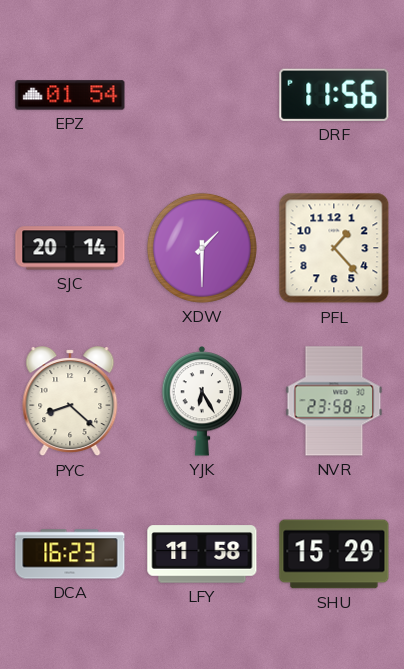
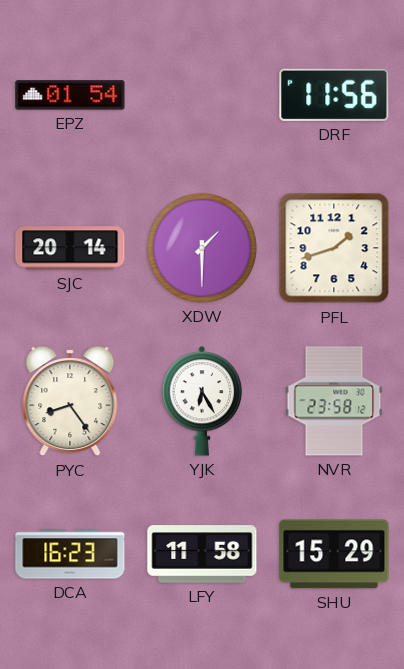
PFL: 1:23 -> 1:42 (334, 248)
PYC: 8:22 -> 8:24 (70, 402)
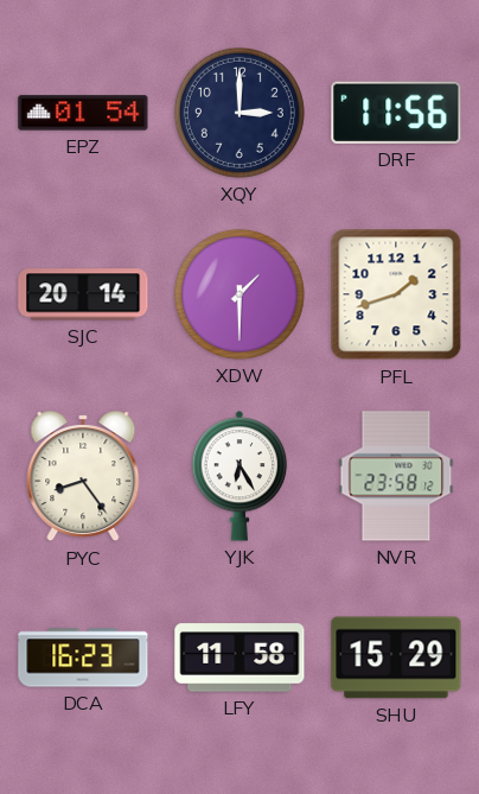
XQY: none -> 3:00 (239, 113)
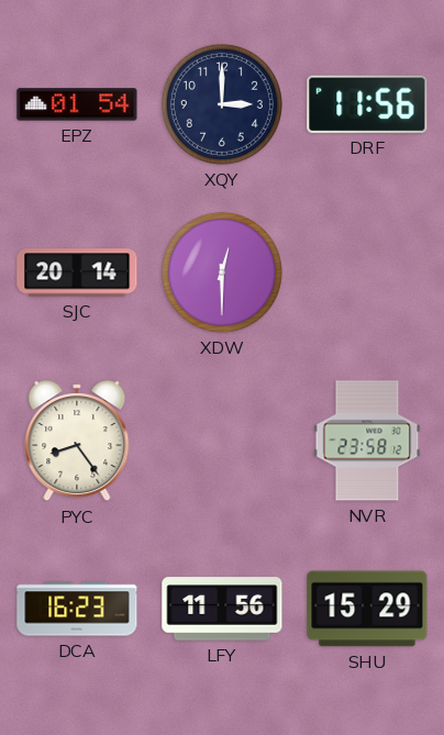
XDW: 1:30 -> 12:30 (222, 272)
PFL: 1:42 -> none (396, 294)
YJK: 6:25 -> none (239, 477)
LFY: 11:58 -> 11:56 (222, 609)
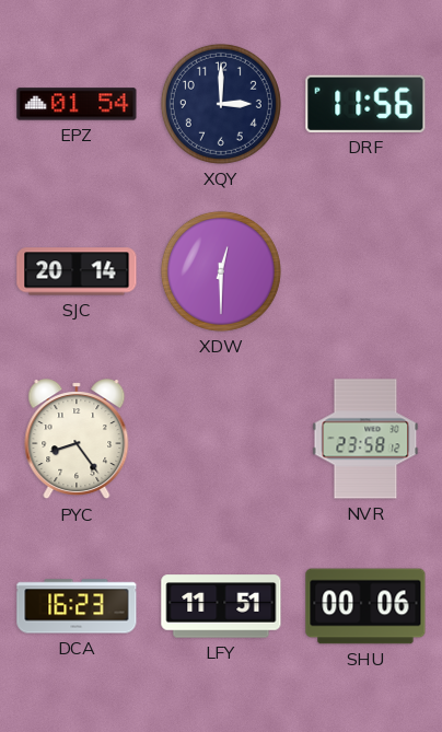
LFY: 11:56 -> 11:51 (221, 606)
SHU: 15:29 -> 00:06 (365, 606)
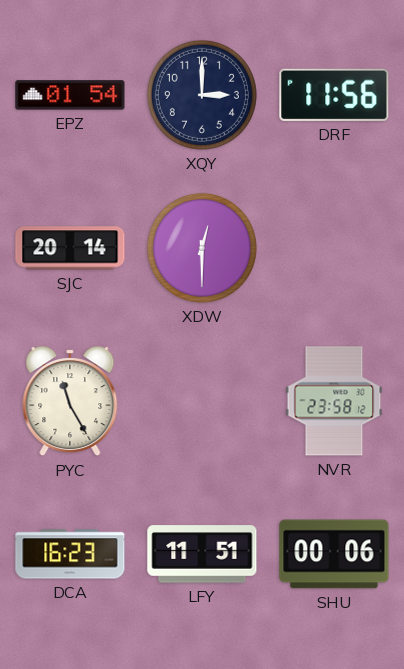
PYC: 8:24 -> 11:25 (70, 402)
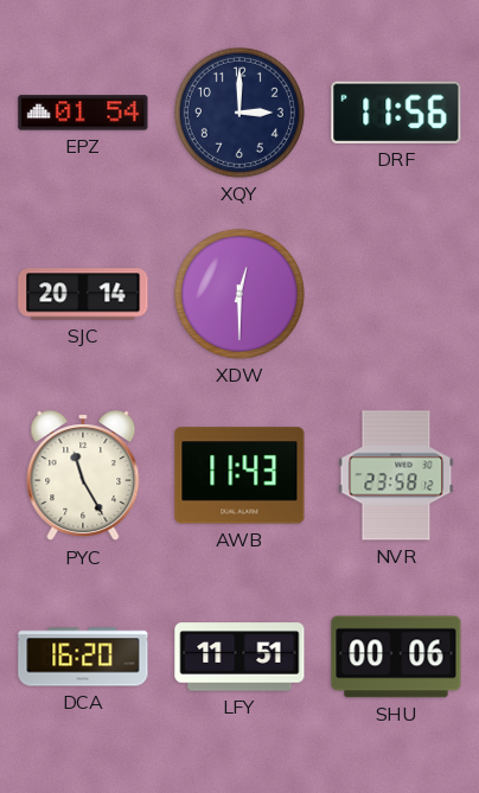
AWB: none -> 11:43 (239, 475)
DCA: 16:23 -> 16:20 (83, 657)
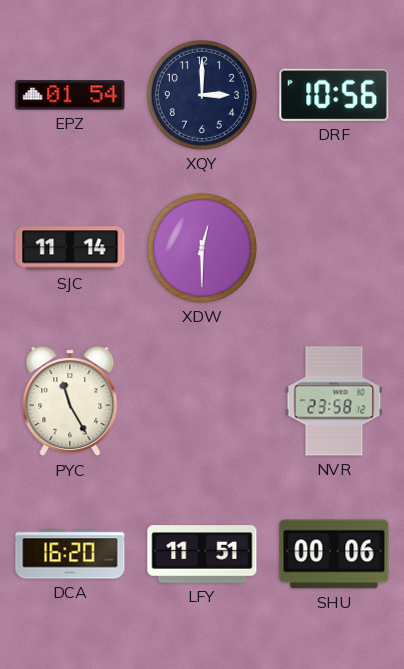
DRF: 11:56 -> 10:56 (334, 95)
SJC: 20:14 -> 11:14 (70, 248)
AWB: 11:43 -> none (239, 475)
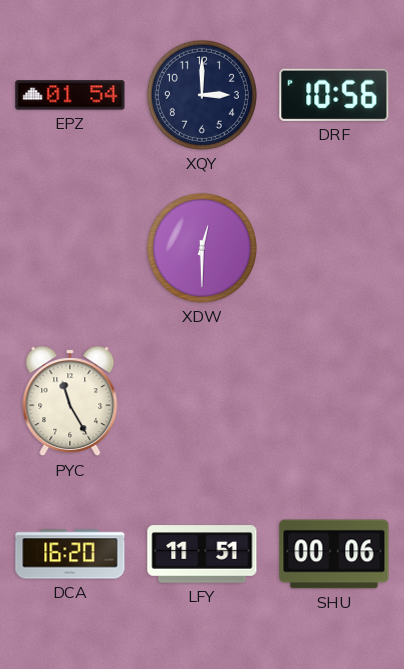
SJC: 11:14 -> none (70, 248)
NVR: 23:58 -> none (334, 401)
